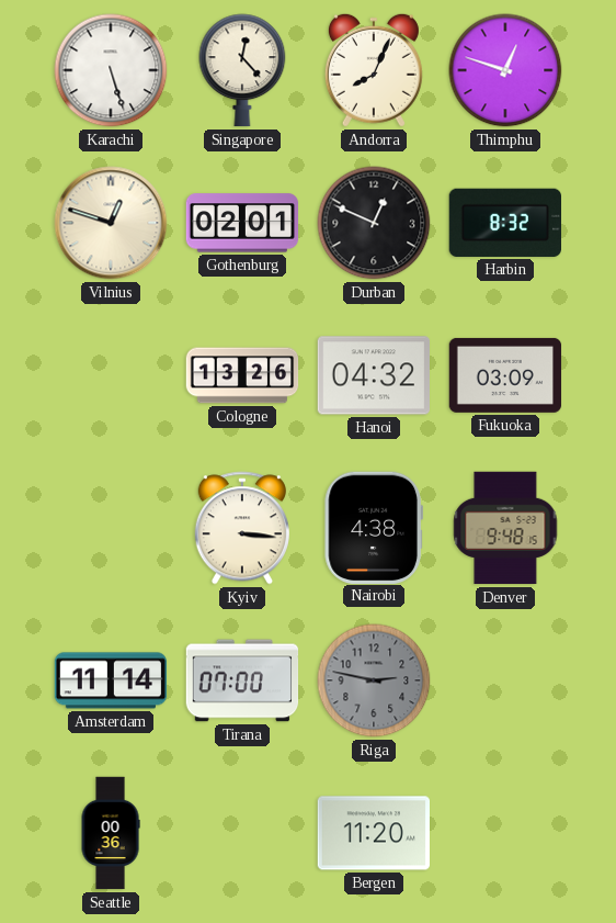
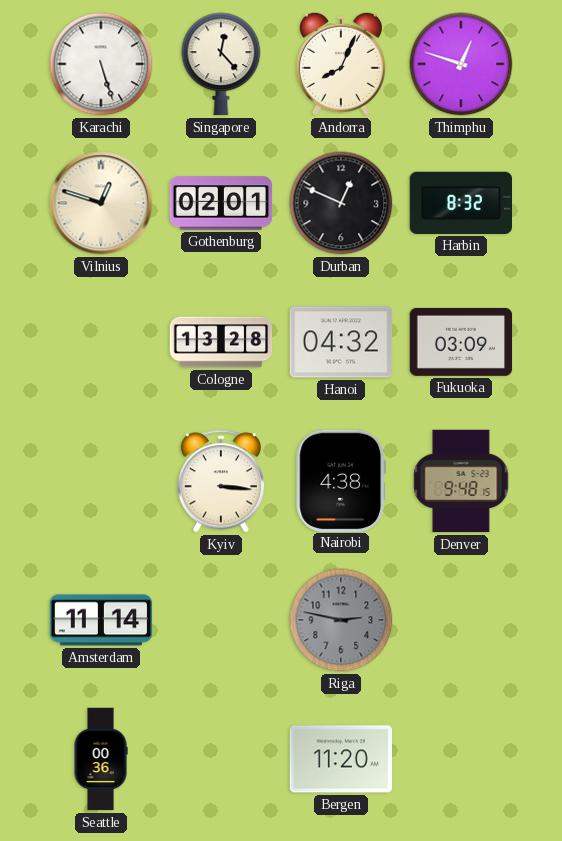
Cologne: 13:26 -> 13:28 (221, 342)
Tirana: 07:00 -> none (242, 680)
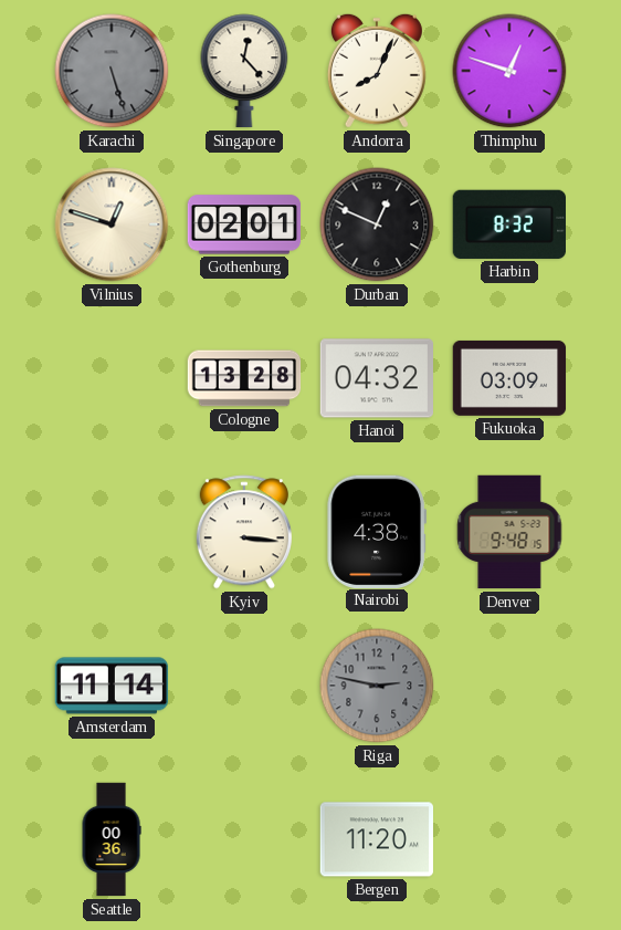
Karachi dial: white -> grey (112, 71)
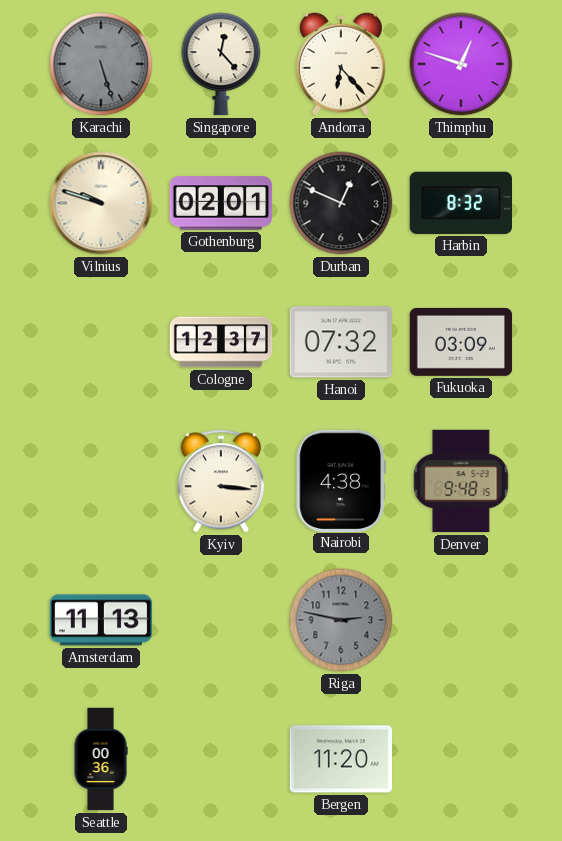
Andorra: 8:04 -> 6:23 (341, 64)
Vilnius: 12:48 -> 9:48 (101, 203)
Cologne: 13:28 -> 12:37 (221, 342)
Hanoi: 04:32 -> 07:32 (340, 342)
Amsterdam: 11:14 -> 11:13 (101, 620)
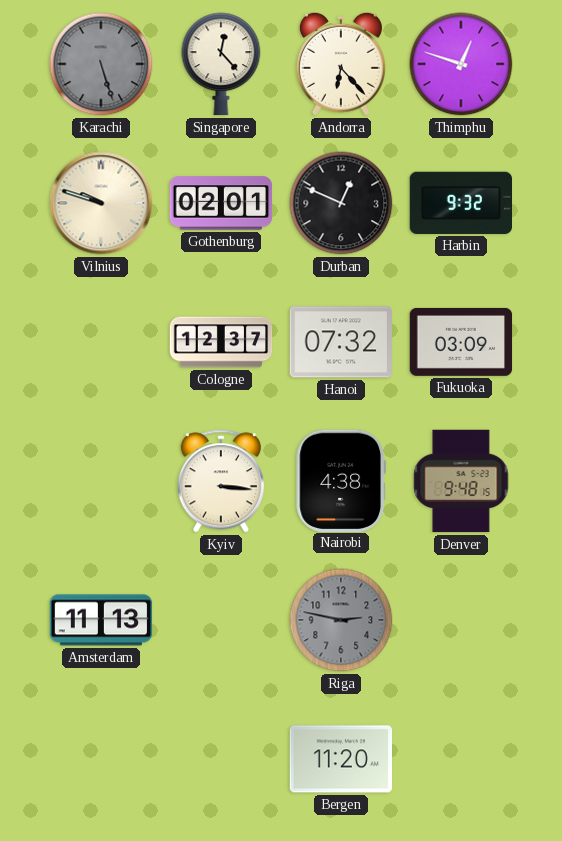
Harbin: 8:32 -> 9:32 (460, 203)
Seattle: 00:36 -> none (101, 759)
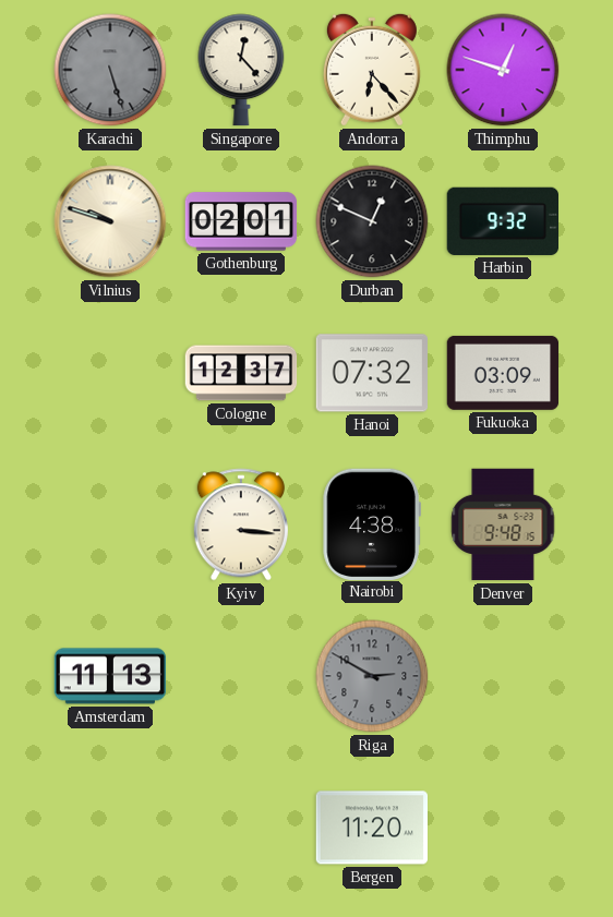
Riga: 2:47 -> 2:50 (372, 676)
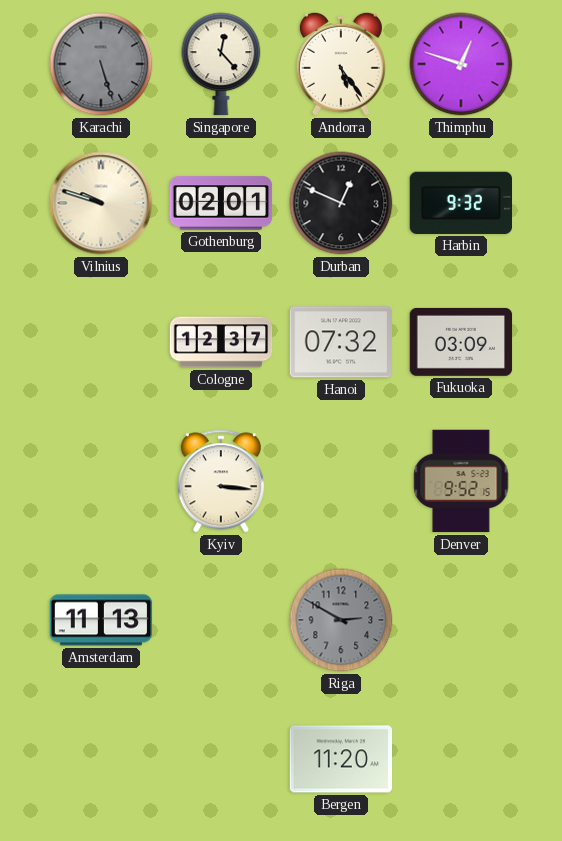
Andorra: 6:23 -> 5:24 (341, 64)
Nairobi: 4:38 -> none (371, 523)
Denver: 9:48 -> 9:52 (461, 481)
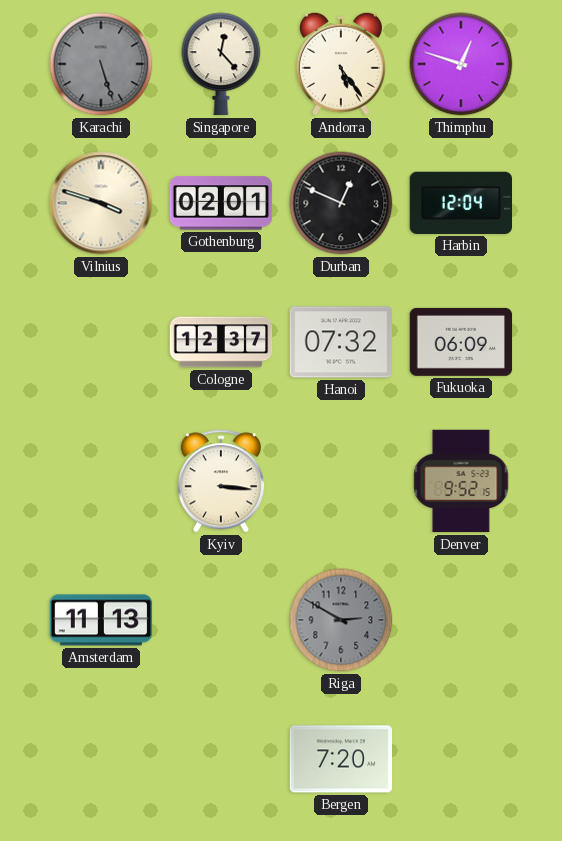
Vilnius: 9:48 -> 3:48 (101, 203)
Harbin: 9:32 -> 12:04 (460, 203)
Fukuoka: 03:09 -> 06:09 (461, 342)
Bergen: 11:20 -> 7:20 (341, 759)
